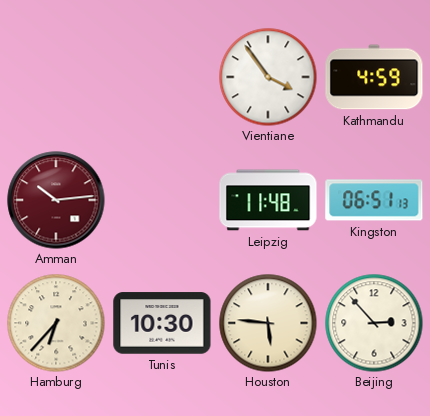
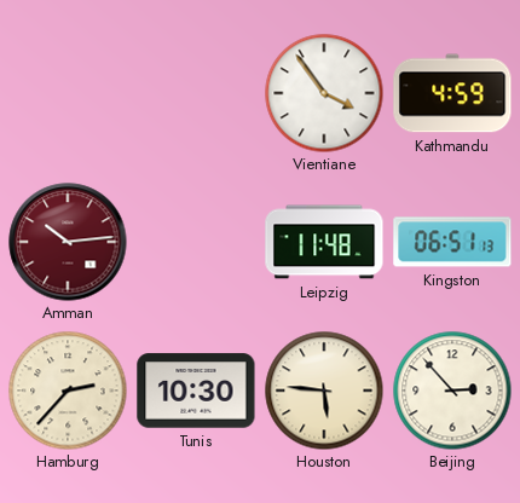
Hamburg: 6:37 -> 2:37 (68, 391)
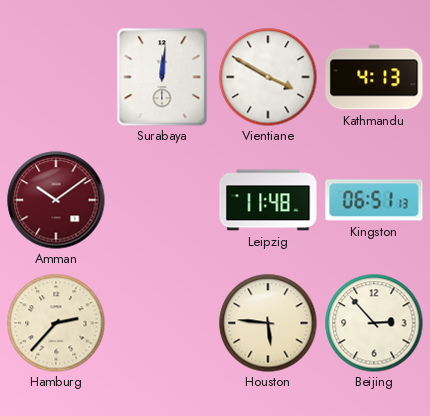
Surabaya: none -> 12:01 (162, 77)
Vientiane: 3:54 -> 3:50 (268, 77)
Kathmandu: 4:59 -> 4:13 (374, 77)
Amman: 10:14 -> 10:09 (56, 200)
Tunis: 10:30 -> none (196, 391)
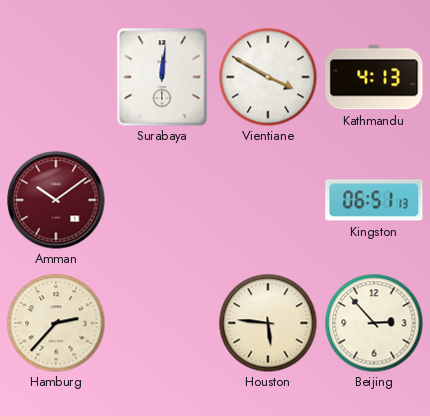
Leipzig: 11:48 -> none (268, 200)
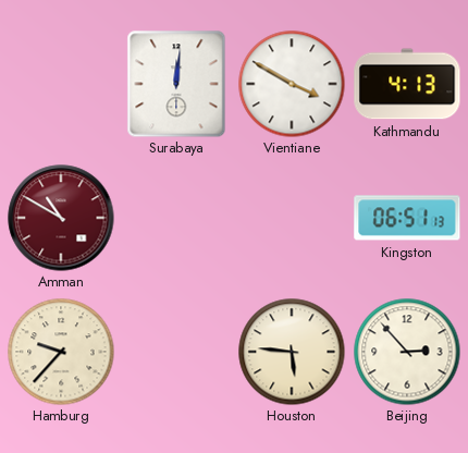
Amman: 10:09 -> 10:50 (61, 218)
Hamburg: 2:37 -> 9:37 (61, 352)
